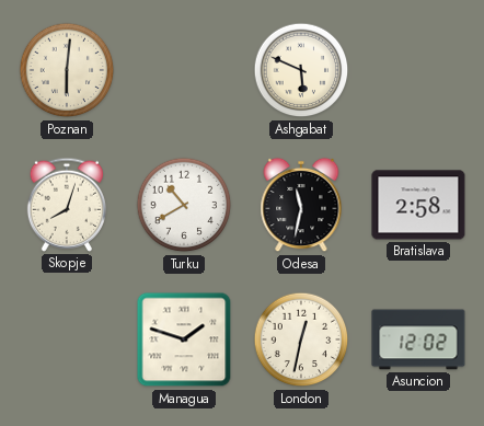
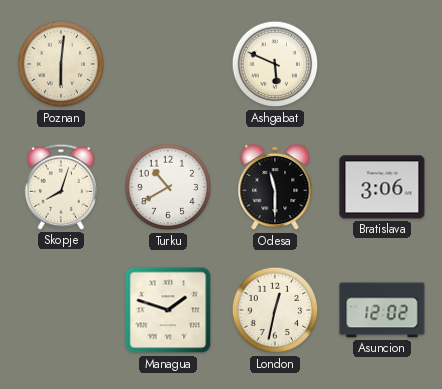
Odesa: 11:32 -> 11:30 (275, 187)
Bratislava: 2:58 -> 3:06 (382, 187)
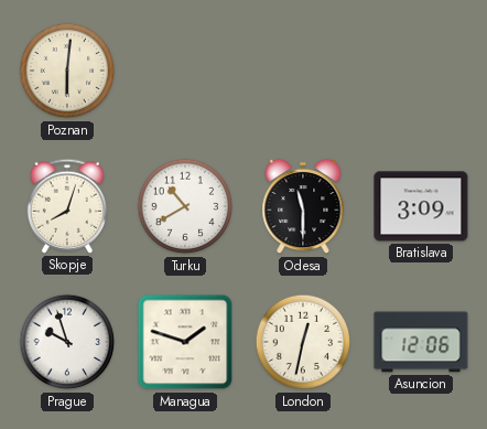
Ashgabat: 5:49 -> none (275, 64)
Bratislava: 3:06 -> 3:09 (421, 206)
Prague: none -> 9:57 (67, 342)
Asuncion: 12:02 -> 12:06 (421, 342)
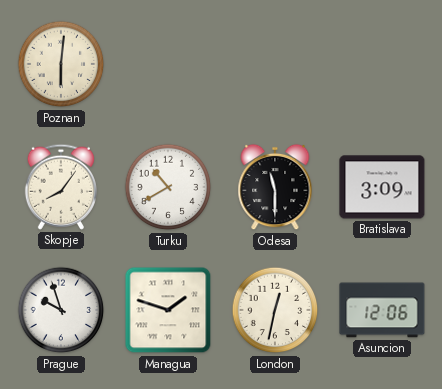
Skopje: 8:03 -> 8:06 (60, 187)
